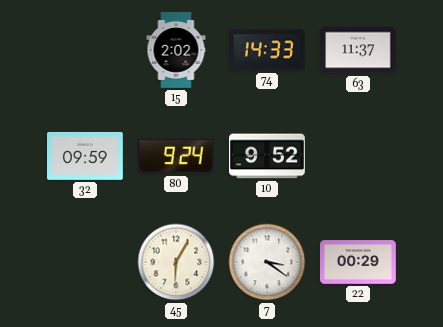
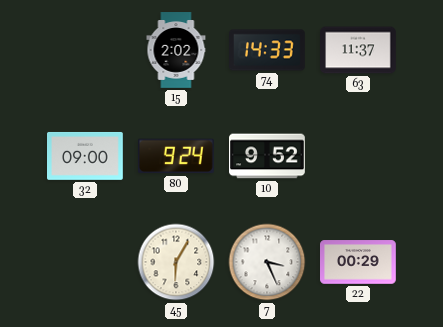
32: 09:59 -> 09:00 (86, 156)
7: 3:21 -> 3:26 (267, 262)
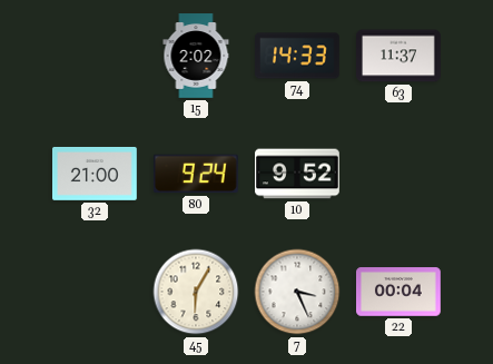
32: 09:00 -> 21:00 (96, 174)
22: 00:29 -> 00:04 (400, 292)
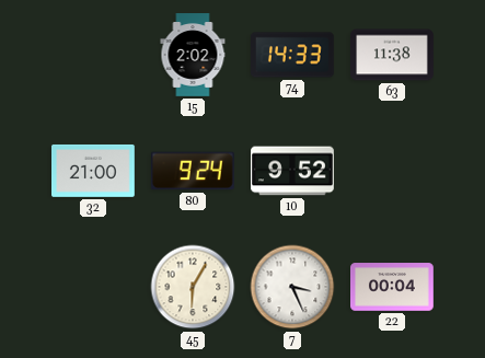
63: 11:37 -> 11:38 (393, 55)
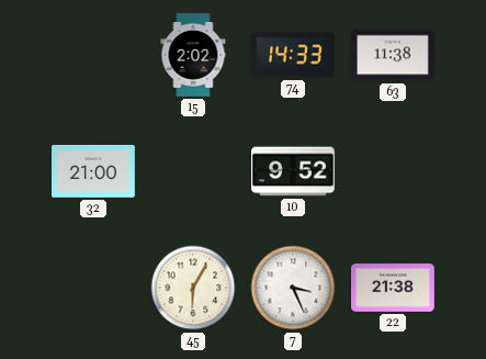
80: 9:24 -> none (193, 171)
22: 00:04 -> 21:38 (394, 288)
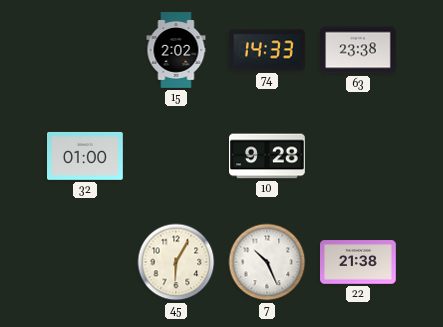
63: 11:38 -> 23:38 (359, 50)
32: 21:00 -> 01:00 (86, 156)
10: 9:52 -> 9:28 (268, 156)
7: 3:26 -> 10:26 (267, 262)
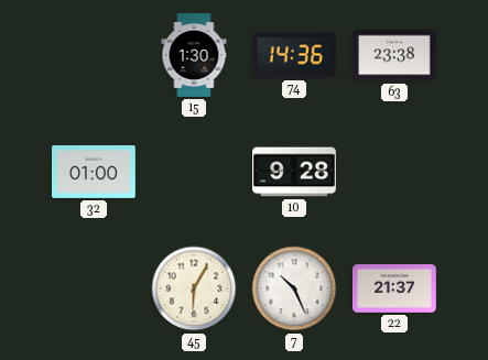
15: 2:02 -> 1:30 (194, 55)
74: 14:33 -> 14:36 (295, 55)
22: 21:38 -> 21:37 (395, 288)
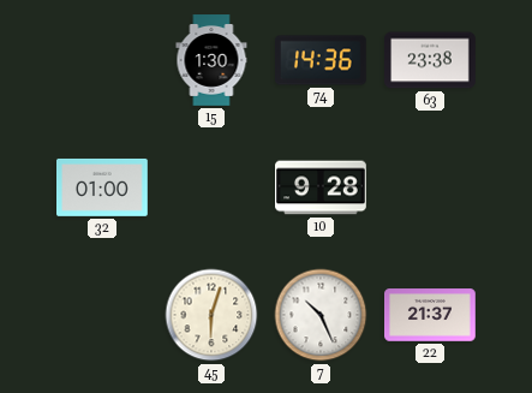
45: 6:05 -> 6:03 (211, 315)
